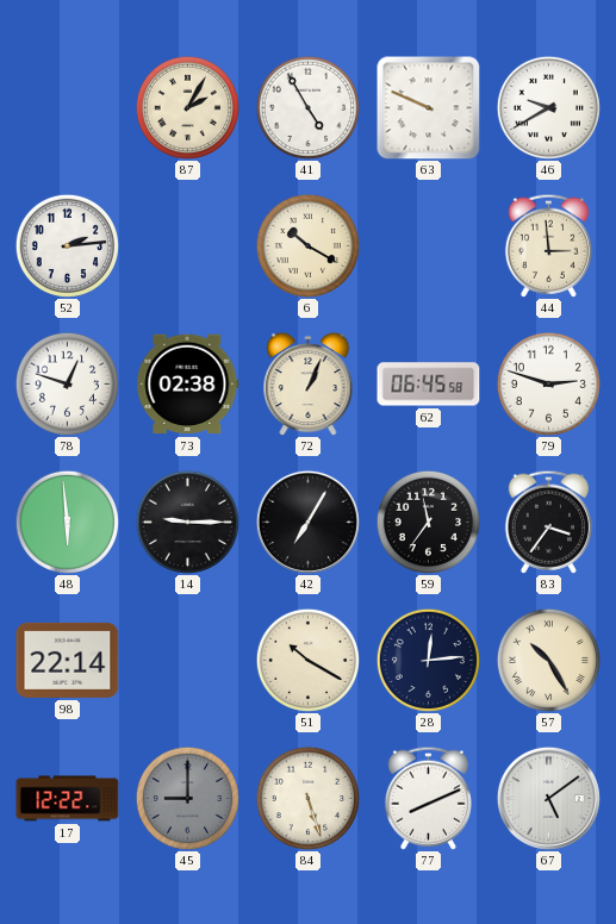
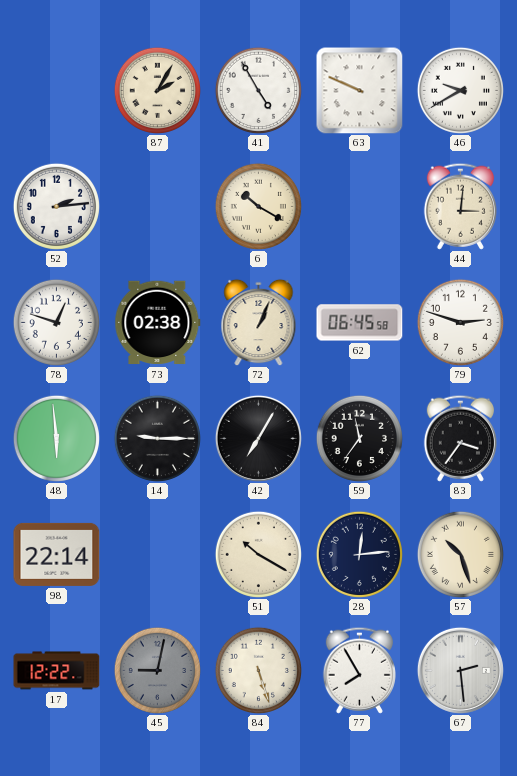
44: 2:59 -> 3:01 (460, 206)
57: 10:25 -> 10:27 (460, 554)
45: 9:00 -> 9:02 (157, 670)
77: 8:11 -> 7:55 (359, 670)
67: 5:09 -> 2:29 (460, 670)
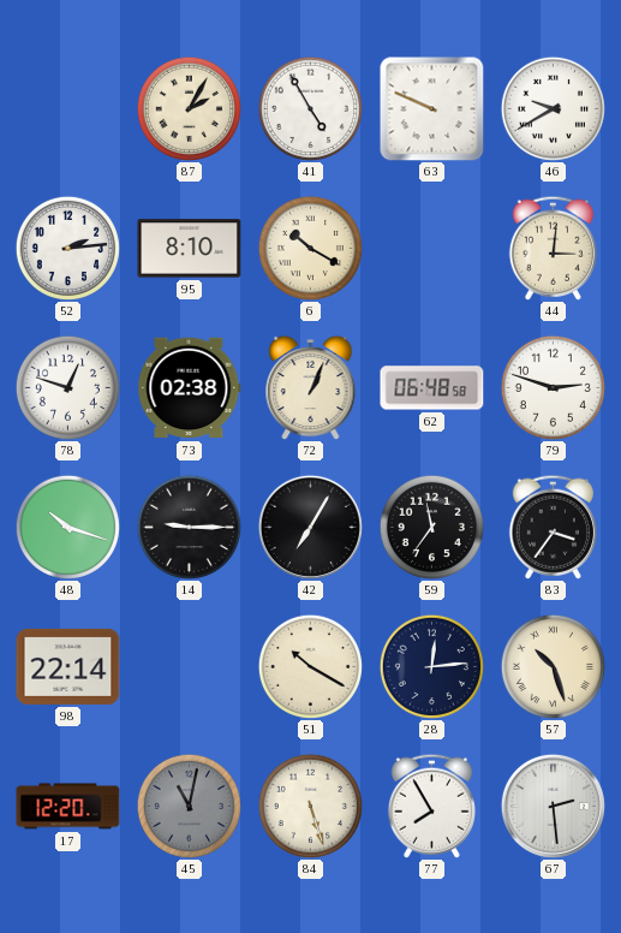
95: none -> 8:10 (190, 249)
62: 06:45 -> 06:48 (432, 388)
48: 5:59 -> 10:18 (67, 527)
17: 12:22 -> 12:20 (68, 807)
45: 9:02 -> 11:02 (189, 806)
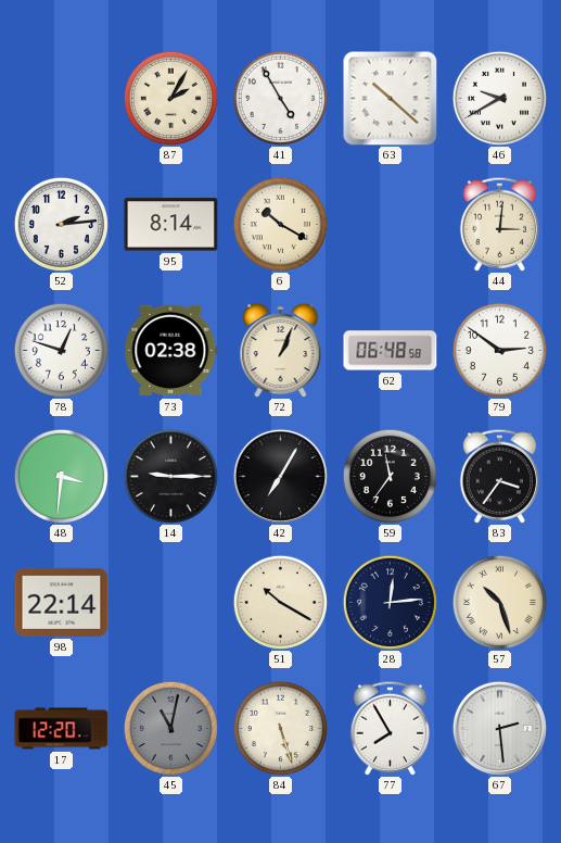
63: 9:49 -> 10:22 (391, 99)
95: 8:10 -> 8:14 (171, 225)
79: 2:48 -> 2:51 (499, 350)
48: 10:18 -> 3:31 (61, 476)
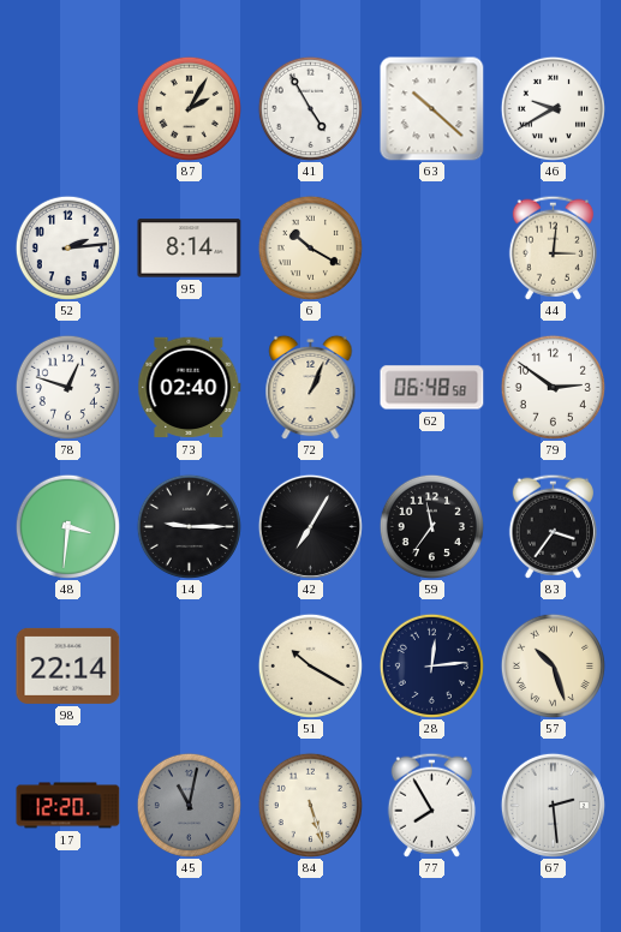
73: 02:38 -> 02:40 (190, 388)
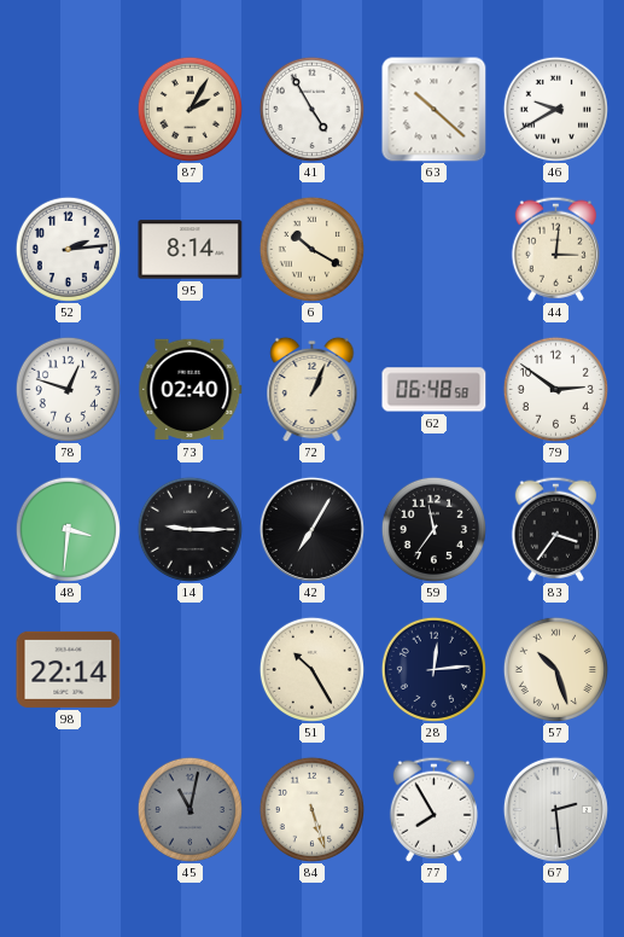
51: 10:20 -> 10:25 (311, 669)
17: 12:20 -> none (68, 806)
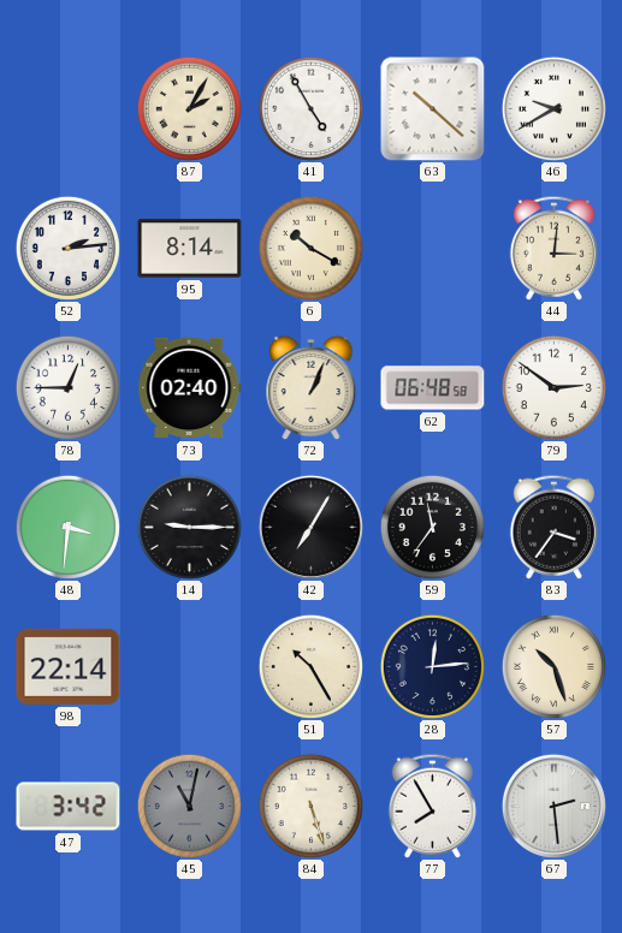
78: 12:48 -> 12:45 (67, 387)
47: none -> 3:42 (69, 807)
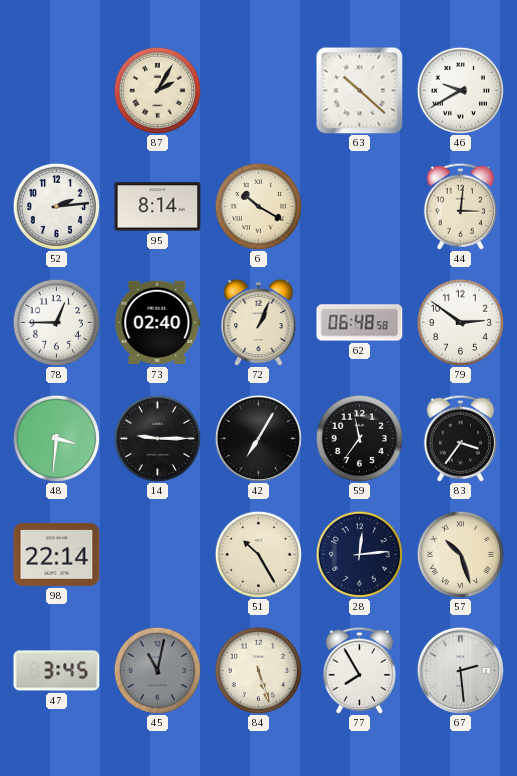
41: 4:55 -> none (310, 108)
47: 3:42 -> 3:45 (57, 671)
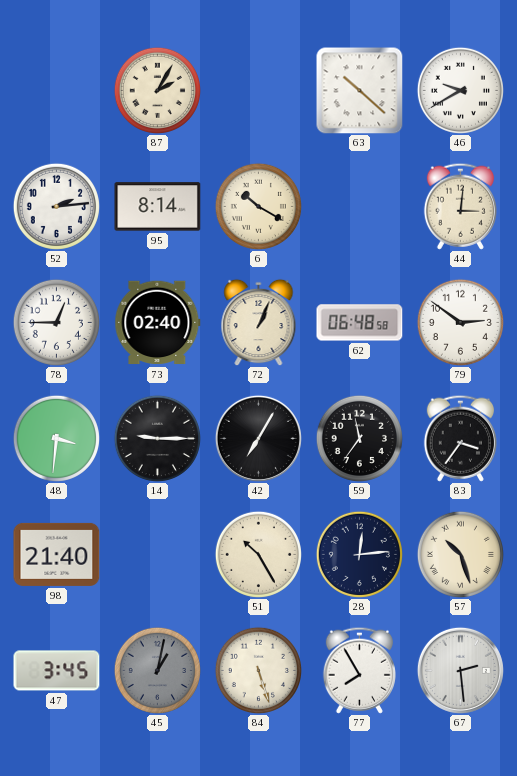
98: 22:14 -> 21:40 (57, 554)
45: 11:02 -> 1:02 (157, 670)
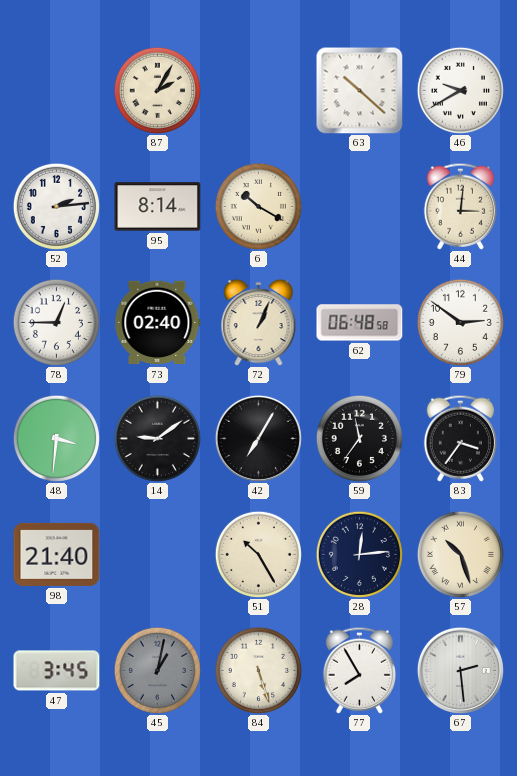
14: 9:15 -> 9:09 (157, 438)
